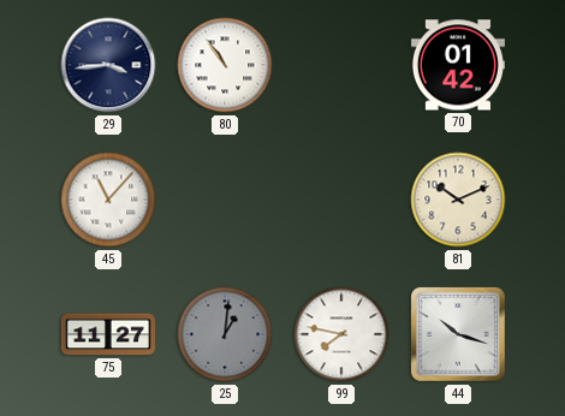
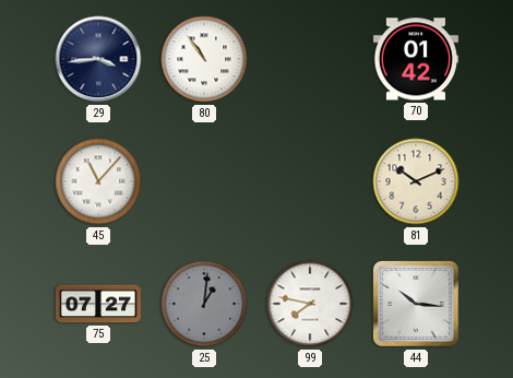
75: 11:27 -> 07:27 (98, 304)
44: 10:18 -> 10:16 (416, 304)
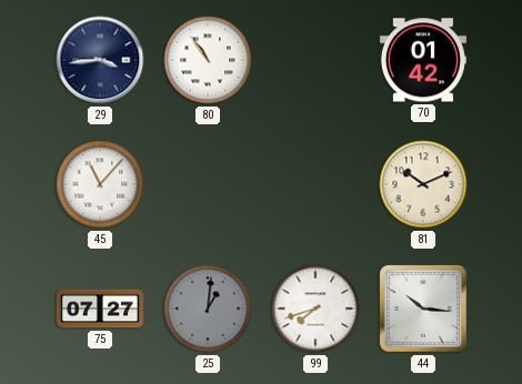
99: 7:47 -> 7:42 (315, 309)
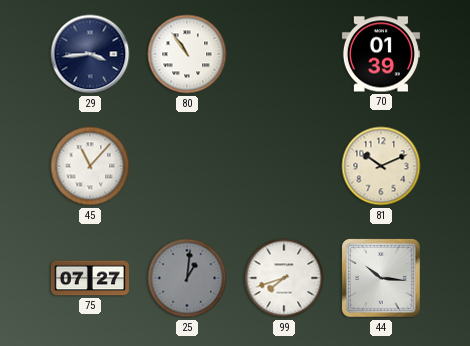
70: 01:42 -> 01:39 (381, 54)
